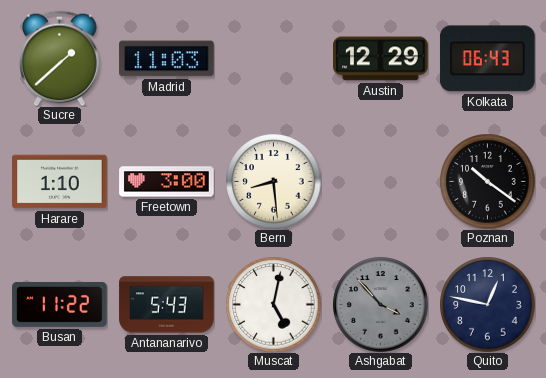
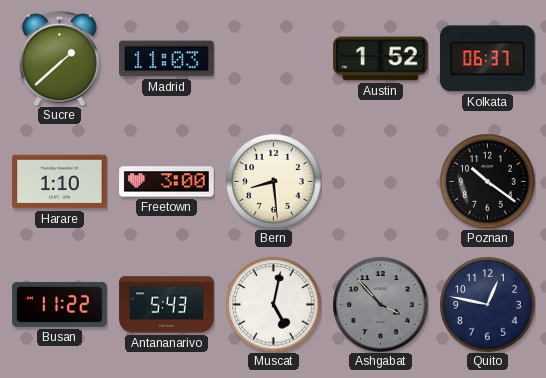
Austin: 12:29 -> 1:52 (381, 59)
Kolkata: 06:43 -> 06:37 (488, 59)
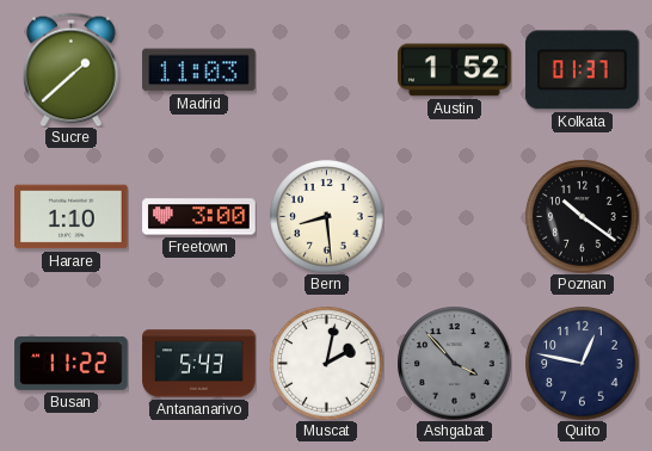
Kolkata: 06:37 -> 01:37 (583, 70)
Muscat: 5:02 -> 2:02 (326, 363)
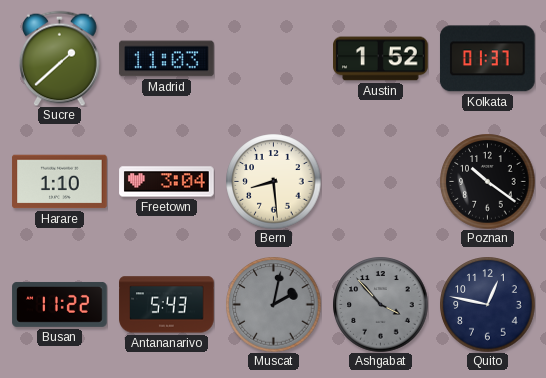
Freetown: 3:00 -> 3:04 (167, 182)
Muscat dial: white -> grey (273, 304)
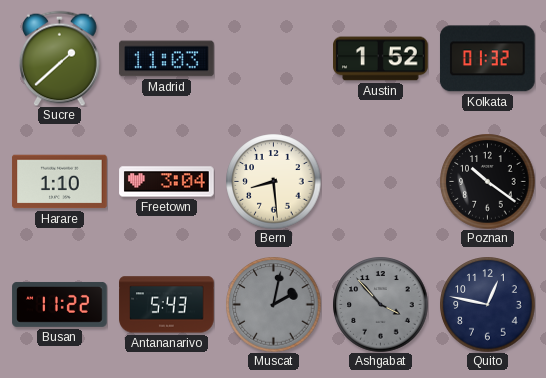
Kolkata: 01:37 -> 01:32 (488, 59)
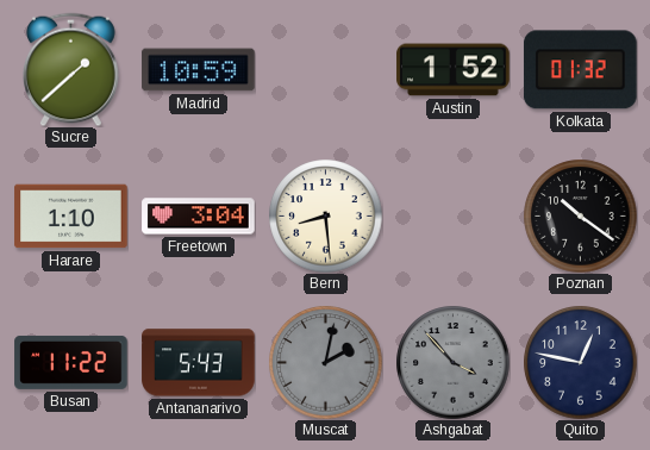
Madrid: 11:03 -> 10:59 (199, 70)
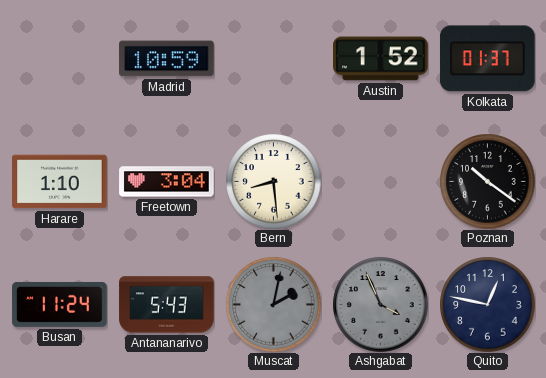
Sucre: 1:38 -> none (71, 69)
Kolkata: 01:32 -> 01:37 (488, 59)
Busan: 11:22 -> 11:24 (60, 304)
Ashgabat: 3:53 -> 3:56 (380, 304)
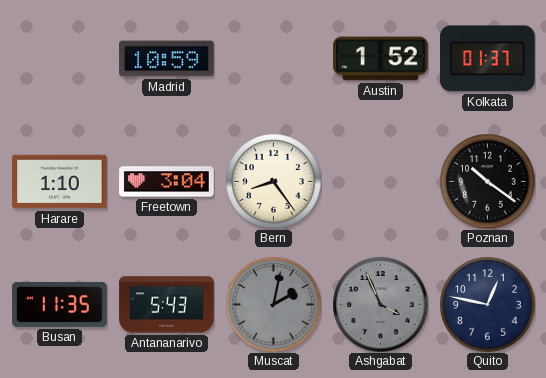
Bern: 8:29 -> 8:24 (273, 181)
Busan: 11:24 -> 11:35 (60, 304)
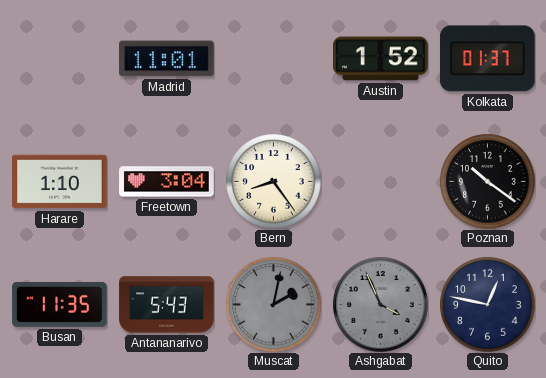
Madrid: 10:59 -> 11:01 (167, 59)
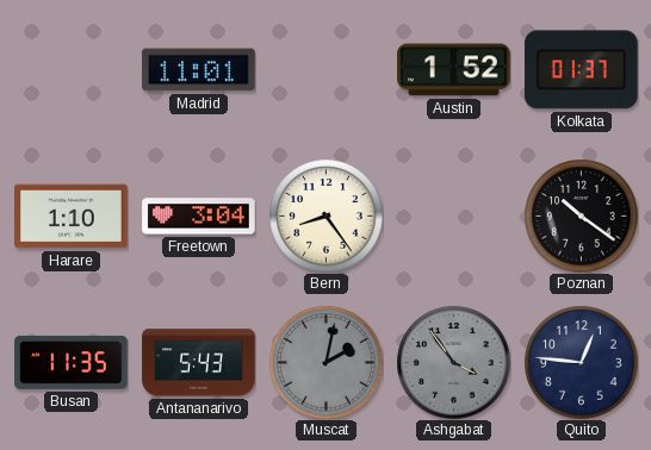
Ashgabat: 3:56 -> 3:54 (453, 362)
Quito: 12:47 -> 12:46 (581, 362)
